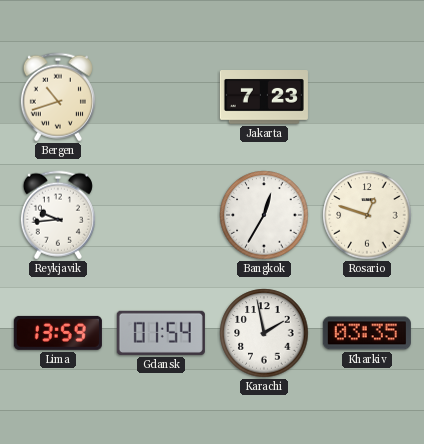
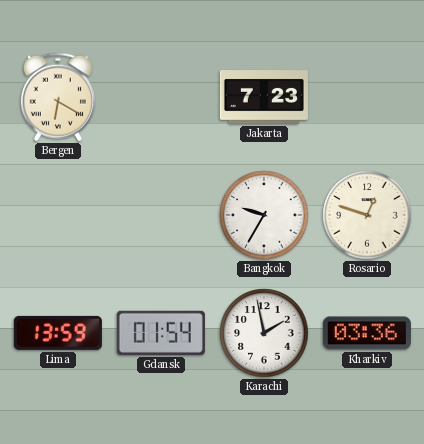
Bergen: 10:42 -> 6:20 (58, 97)
Reykjavik: 9:44 -> none (58, 215)
Bangkok: 12:35 -> 9:35 (264, 215)
Kharkiv: 03:35 -> 03:36 (367, 333)
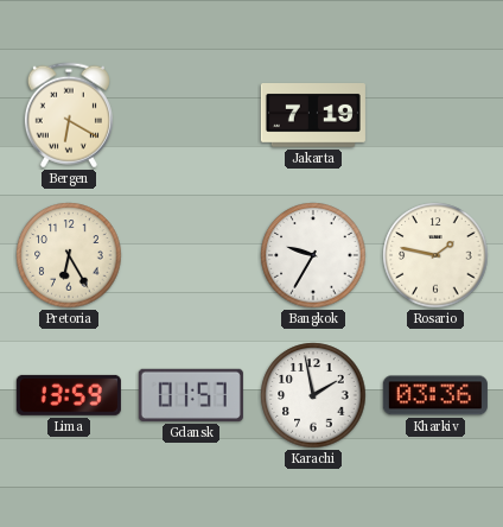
Jakarta: 7:23 -> 7:19 (313, 115)
Pretoria: none -> 6:25 (69, 255)
Rosario: 12:48 -> 1:47 (435, 255)
Gdansk: 01:54 -> 01:57 (191, 395)
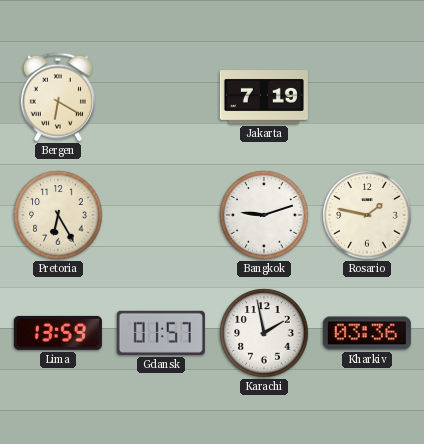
Bangkok: 9:35 -> 9:12 (264, 215)
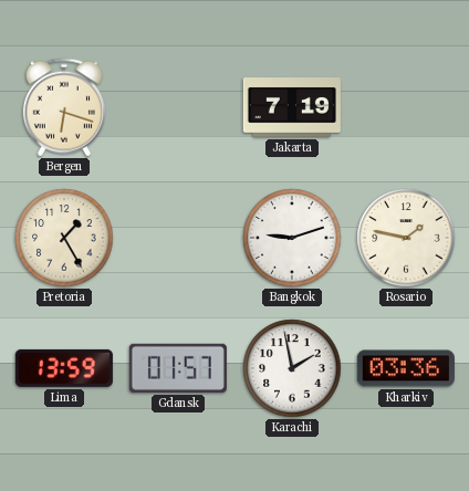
Bergen: 6:20 -> 6:18 (64, 107)
Pretoria: 6:25 -> 1:25 (64, 238)
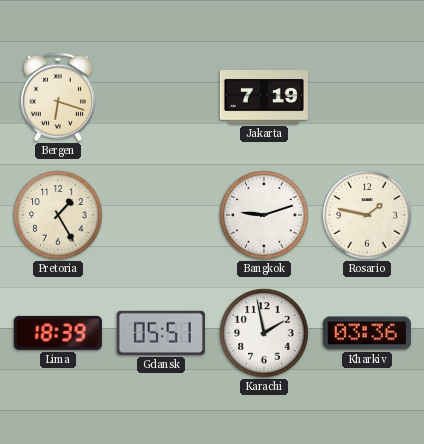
Lima: 13:59 -> 18:39 (58, 333)
Gdansk: 01:57 -> 05:51 (161, 333)
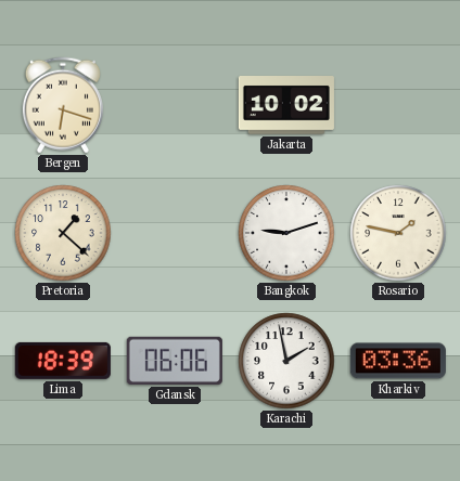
Jakarta: 7:19 -> 10:02 (286, 105)
Pretoria: 1:25 -> 1:22 (63, 233)
Gdansk: 05:51 -> 06:06 (175, 361)
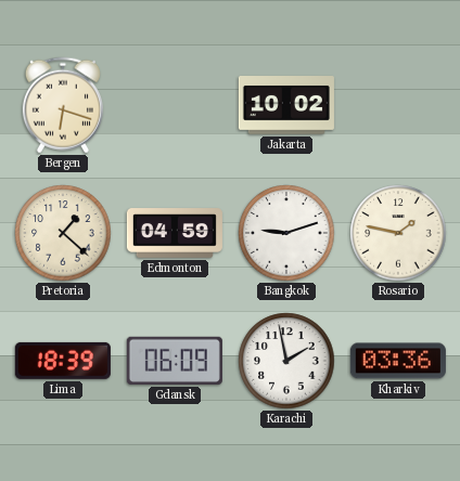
Edmonton: none -> 04:59 (175, 233)
Gdansk: 06:06 -> 06:09 (175, 361)
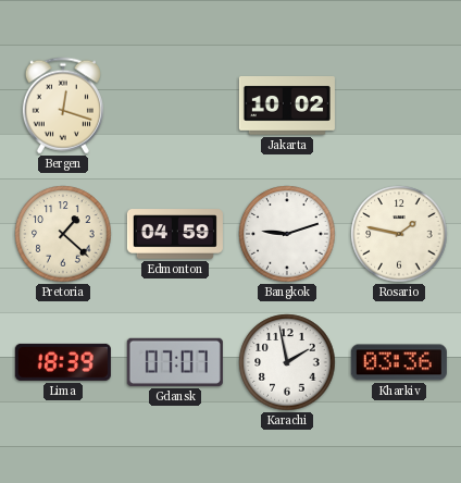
Bergen: 6:18 -> 12:18 (63, 106)
Gdansk: 06:09 -> 07:07 (175, 362)
